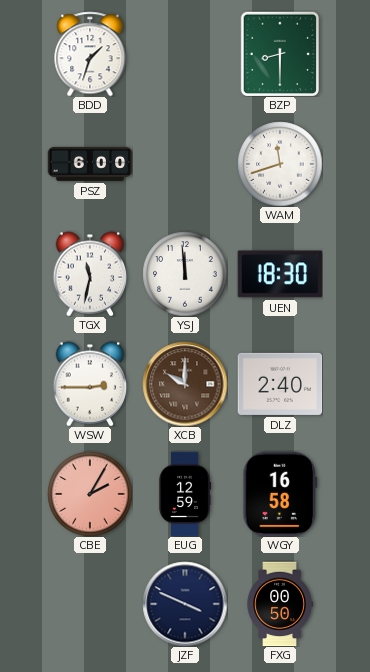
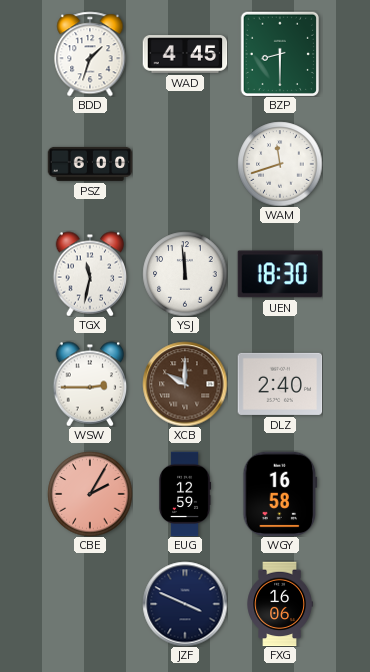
WAD: none -> 4:45 (185, 54)
FXG: 00:50 -> 16:06 (279, 604)
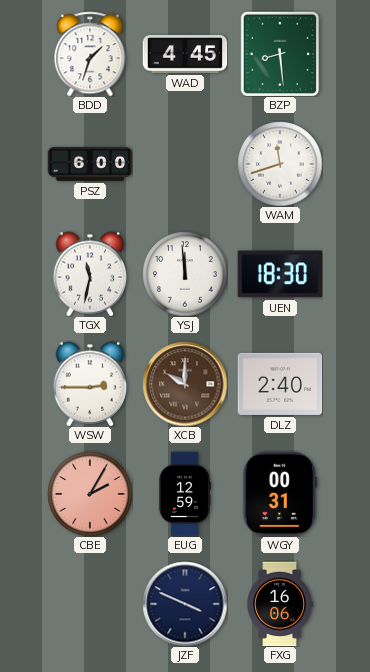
BZP: 8:30 -> 8:29 (279, 54)
WGY: 16:58 -> 00:31 (280, 494)
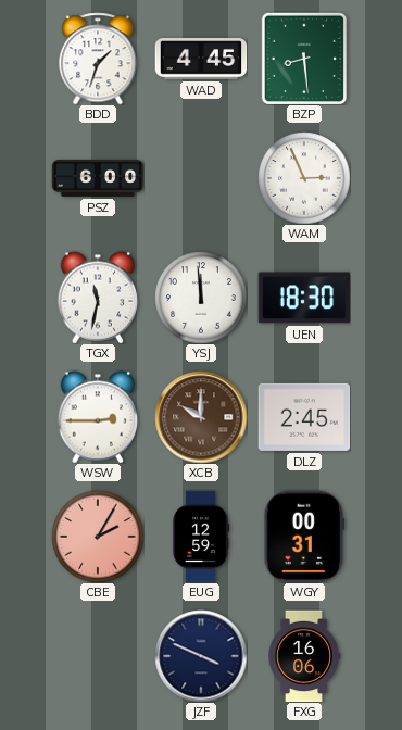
WAM: 11:42 -> 2:56 (304, 178)
DLZ: 2:40 -> 2:45 (304, 417)
